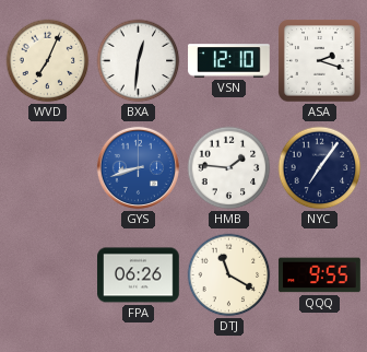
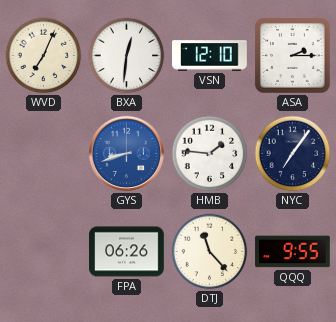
ASA: 2:18 -> 2:15 (293, 56)
DTJ: 11:20 -> 11:23 (210, 252)
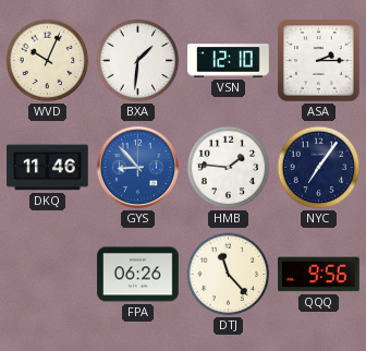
WVD: 7:04 -> 10:04 (48, 61)
BXA: 12:31 -> 1:31 (138, 61)
DKQ: none -> 11:46 (48, 168)
GYS: 8:42 -> 8:53 (137, 167)
QQQ: 9:55 -> 9:56 (319, 275)
